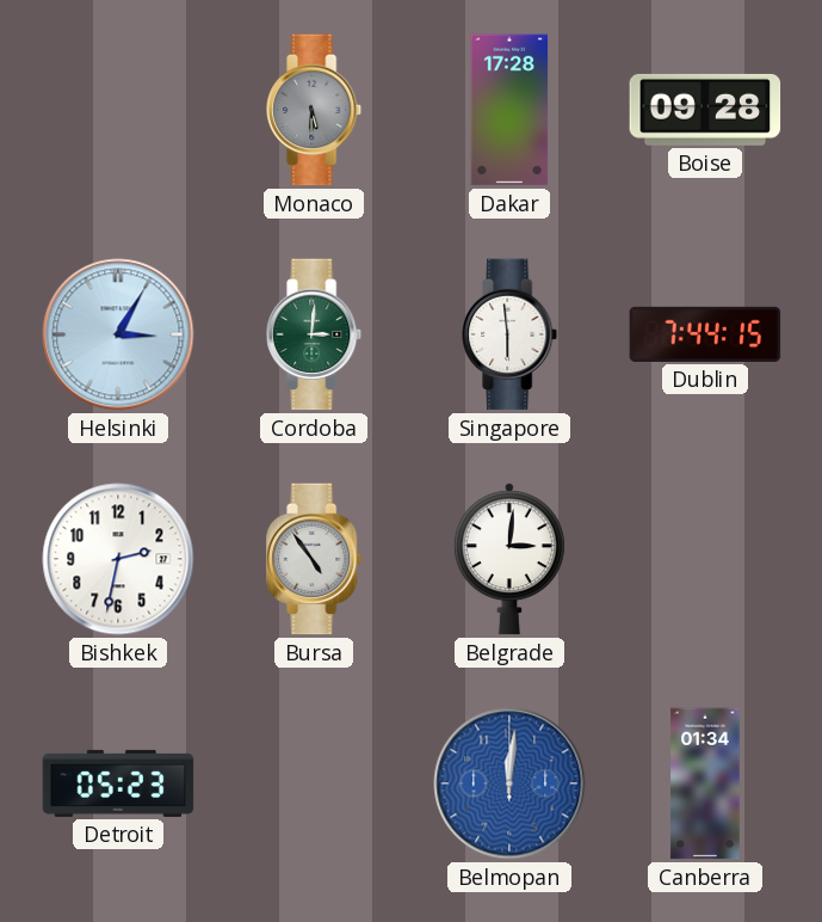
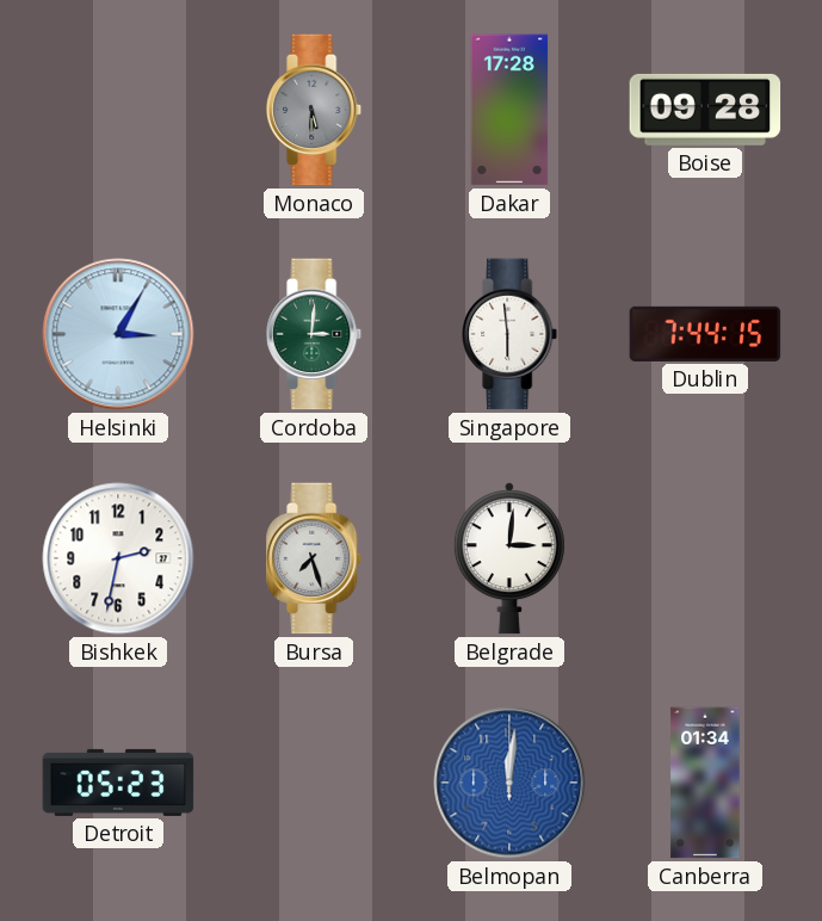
Bursa: 4:54 -> 7:27 (315, 558)
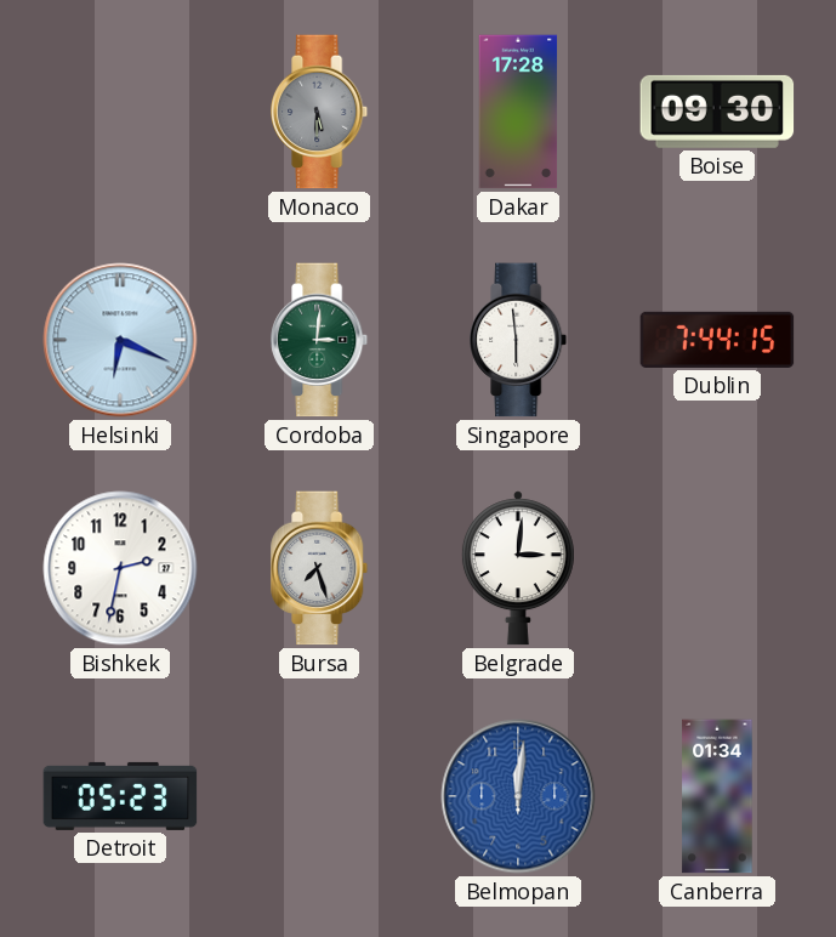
Boise: 09:28 -> 09:30 (717, 112)
Helsinki: 3:05 -> 6:19 (120, 340)
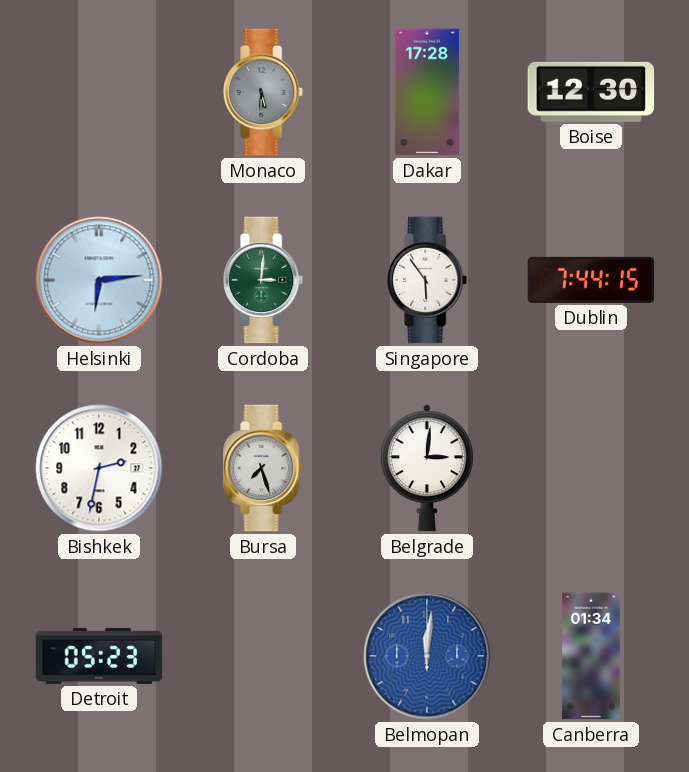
Boise: 09:30 -> 12:30 (591, 92)
Helsinki: 6:19 -> 6:14 (99, 280)
Singapore: 5:59 -> 5:54 (428, 280)
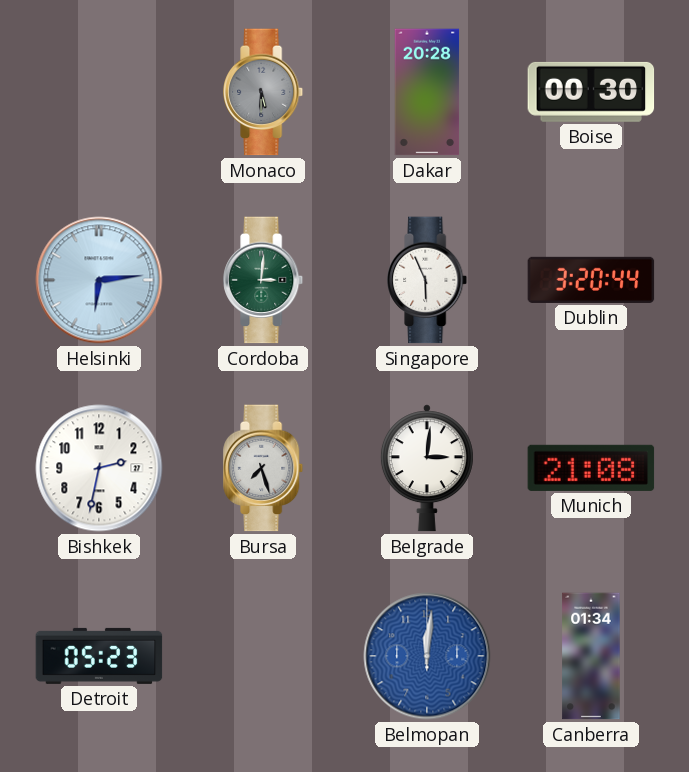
Dakar: 17:28 -> 20:28 (427, 92)
Boise: 12:30 -> 00:30 (591, 92)
Singapore: 5:54 -> 5:56 (428, 280)
Dublin: 7:44 -> 3:20 (591, 280)
Munich: none -> 21:08 (591, 468)
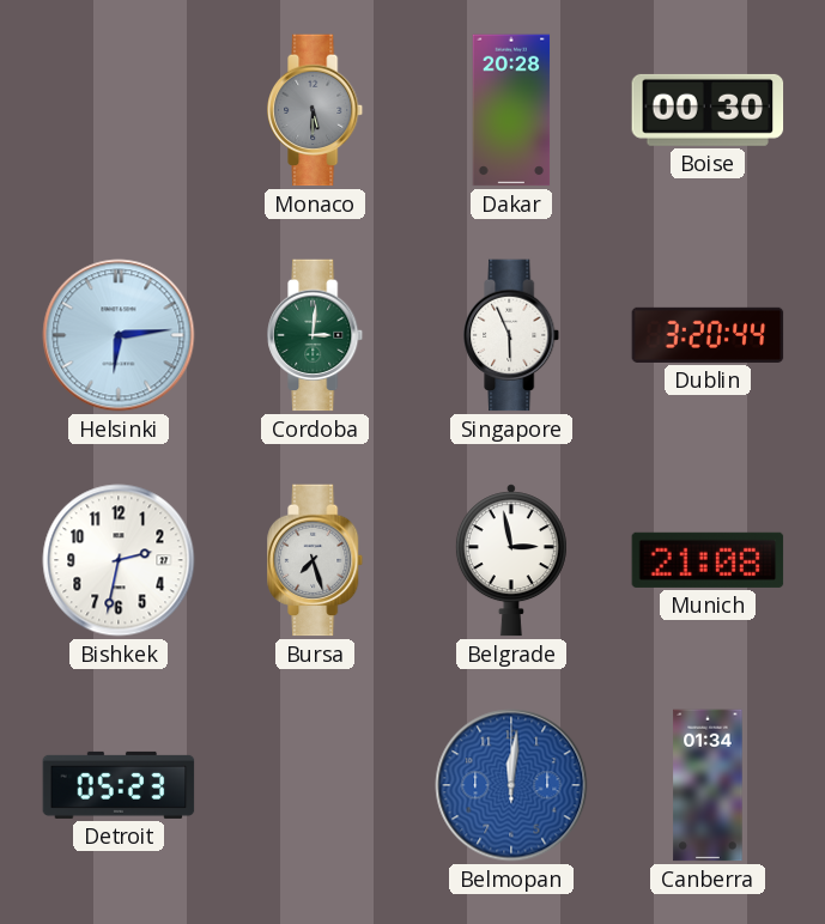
Belgrade: 3:01 -> 2:58 (511, 560)
